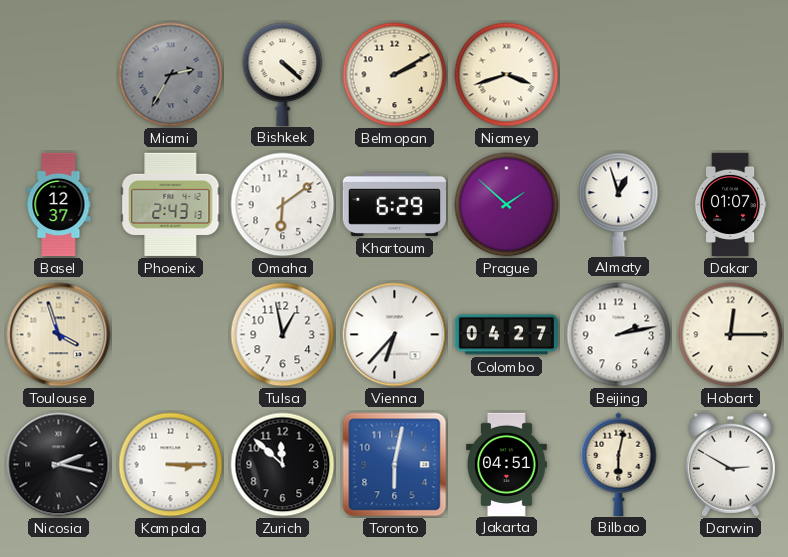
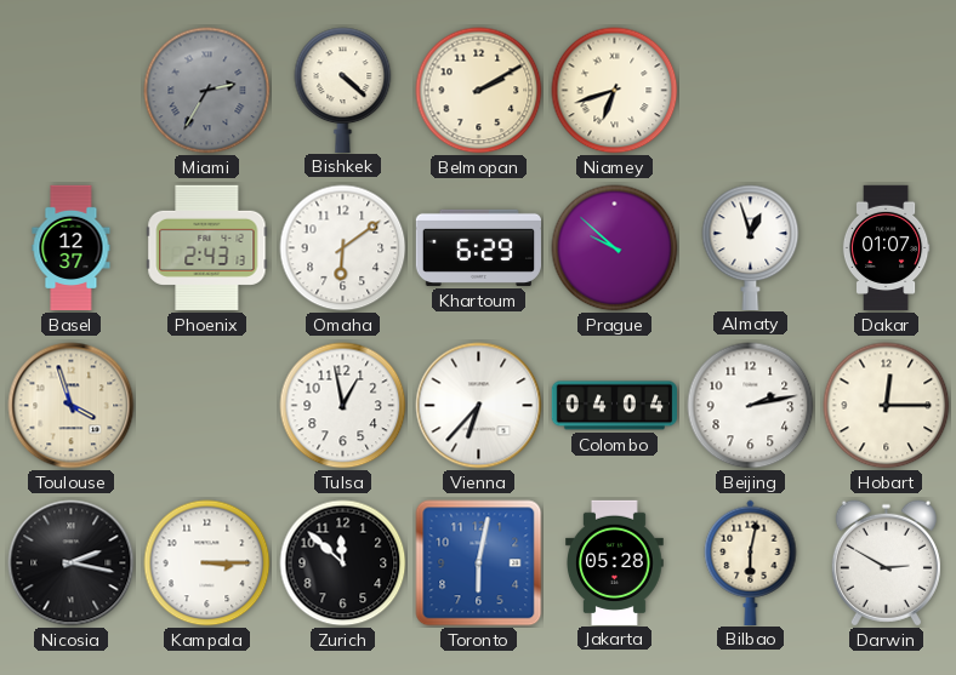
Niamey: 3:42 -> 6:42 (615, 91)
Prague: 1:52 -> 9:52 (615, 248)
Colombo: 04:27 -> 04:04 (614, 406)
Jakarta: 04:51 -> 05:28 (615, 562)
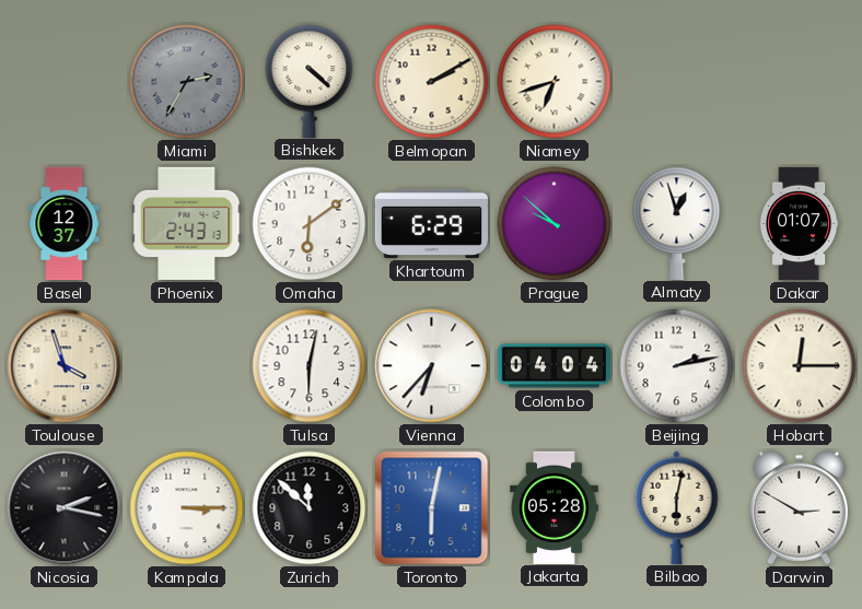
Tulsa: 12:58 -> 6:02 (310, 366)
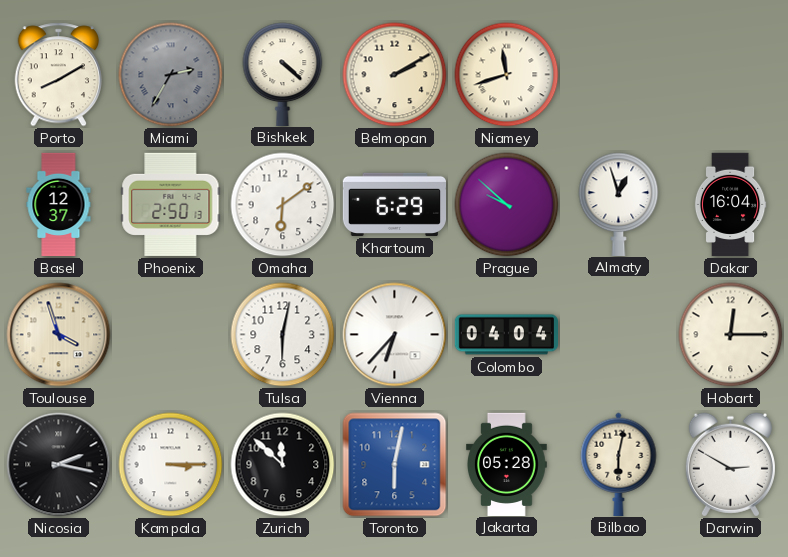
Porto: none -> 8:10 (59, 75)
Niamey: 6:42 -> 11:42 (507, 75)
Phoenix: 2:43 -> 2:50 (171, 204)
Dakar: 01:07 -> 16:04 (730, 205)
Beijing: 2:13 -> none (677, 366)
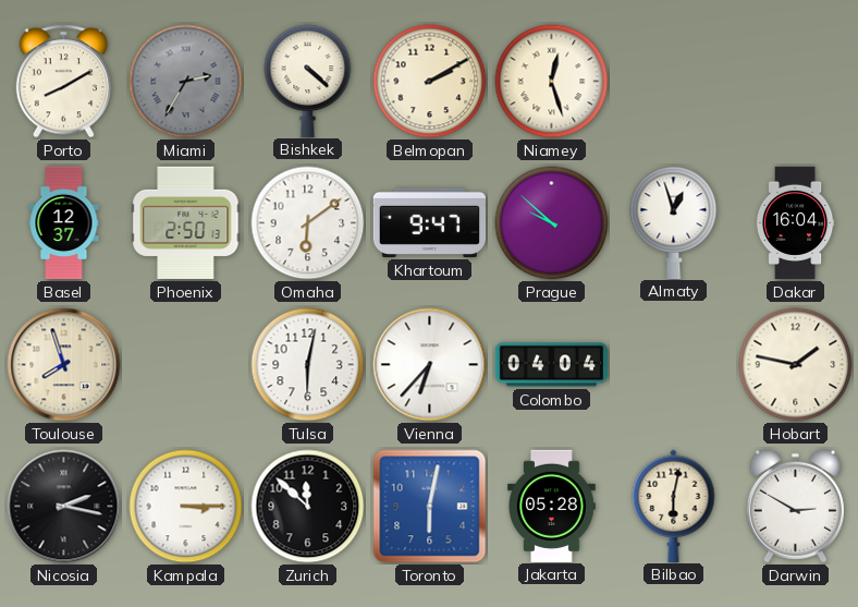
Niamey: 11:42 -> 12:27 (552, 82)
Khartoum: 6:29 -> 9:47 (429, 222)
Toulouse: 3:57 -> 7:57 (64, 365)
Hobart: 12:15 -> 1:47 (796, 365)
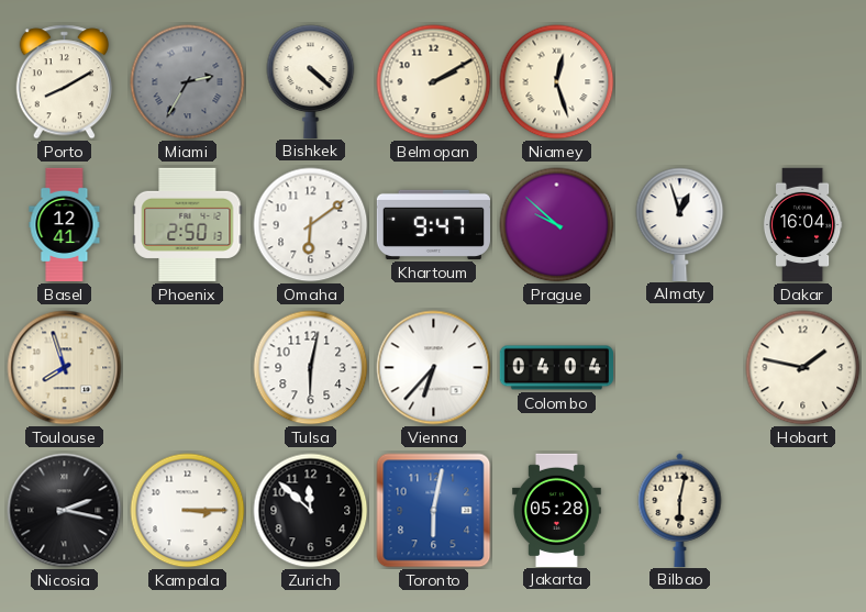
Basel: 12:37 -> 12:41 (65, 225)
Darwin: 2:50 -> none (795, 507)
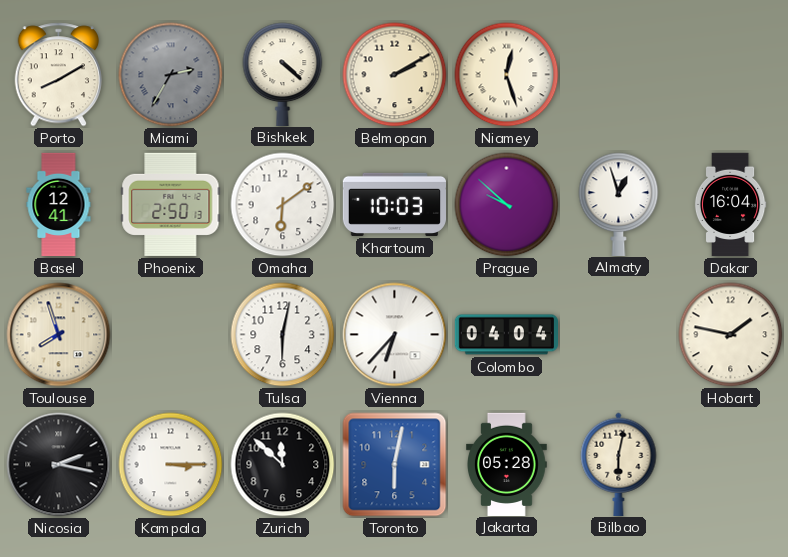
Khartoum: 9:47 -> 10:03 (394, 204)
